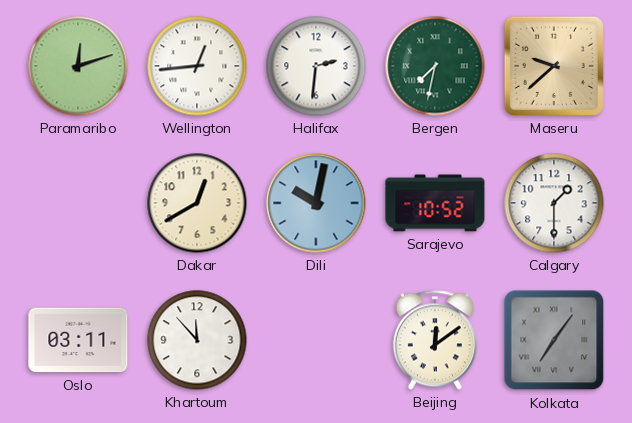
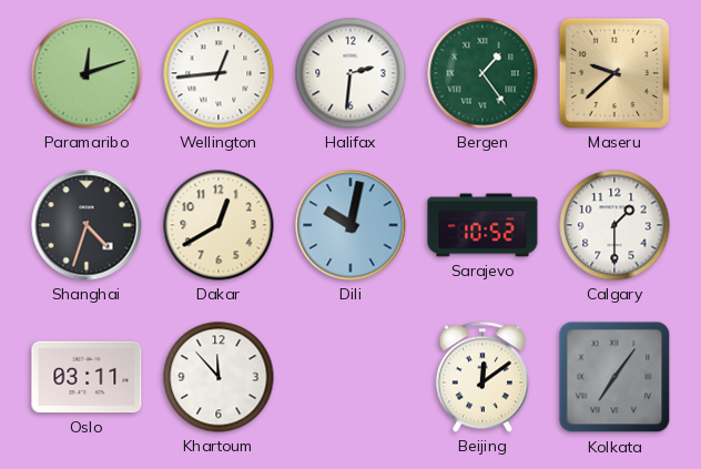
Bergen: 7:32 -> 1:24 (482, 73)
Shanghai: none -> 4:33 (87, 225)
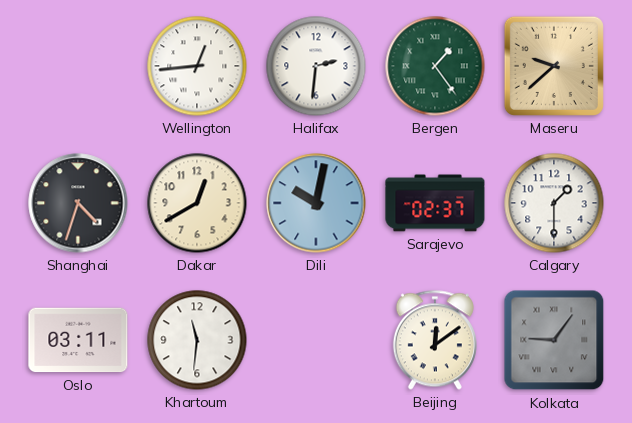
Paramaribo: 12:12 -> none (87, 73)
Sarajevo: 10:52 -> 02:37 (435, 203)
Khartoum: 11:53 -> 11:31 (197, 340)
Kolkata: 7:06 -> 9:06 (554, 340)
